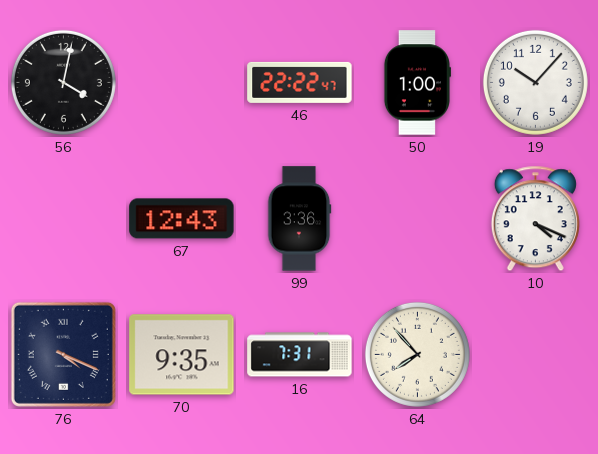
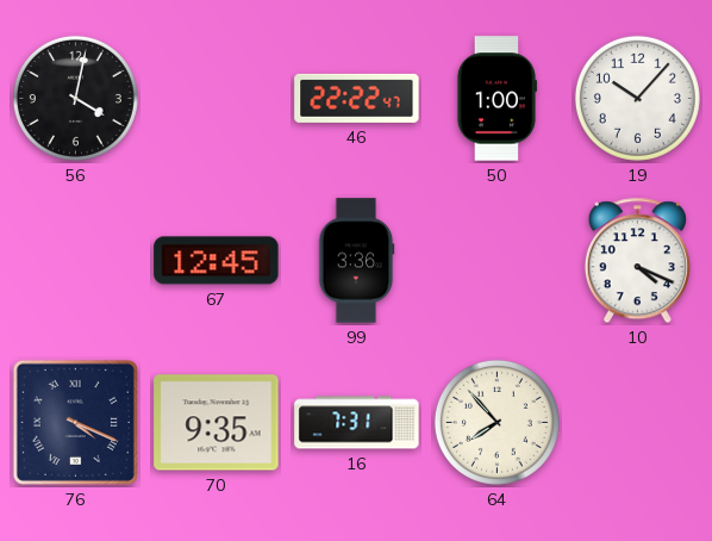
67: 12:43 -> 12:45 (217, 261)
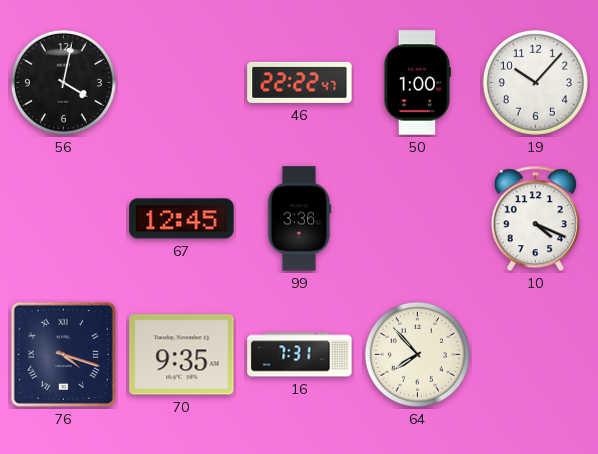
76: 4:19 -> 4:18 (63, 354)
